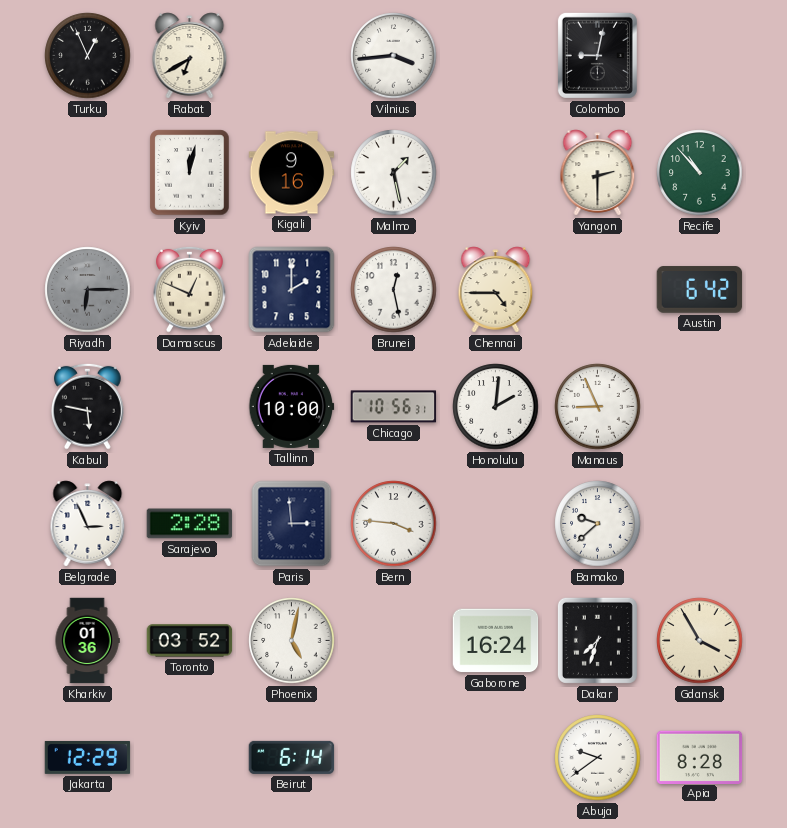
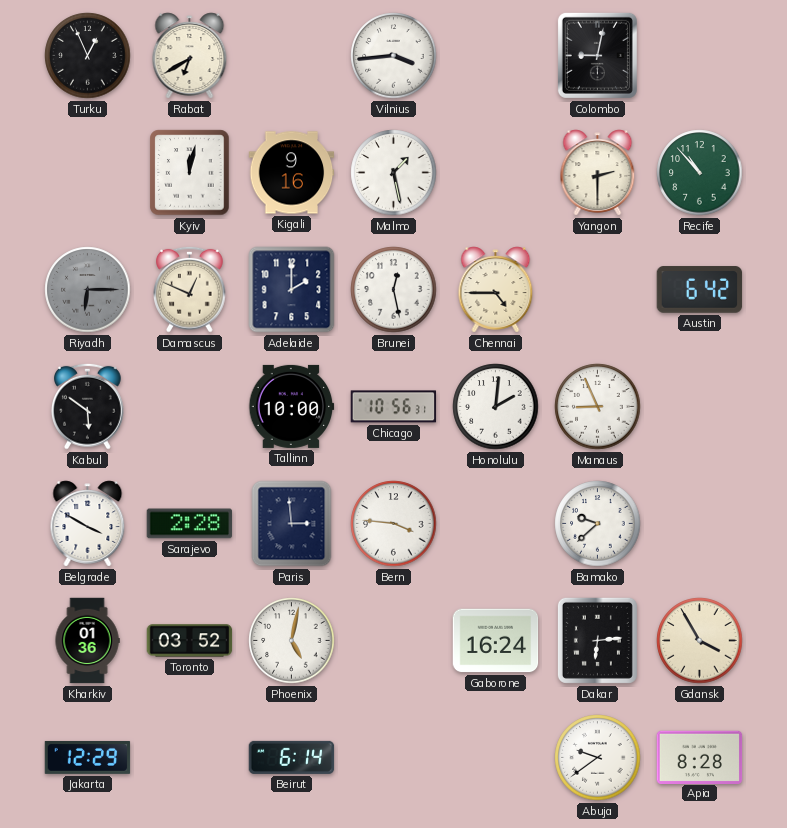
Kabul: 5:47 -> 5:51 (88, 406)
Belgrade: 2:56 -> 3:50 (88, 524)
Dakar: 7:33 -> 6:14 (597, 640)
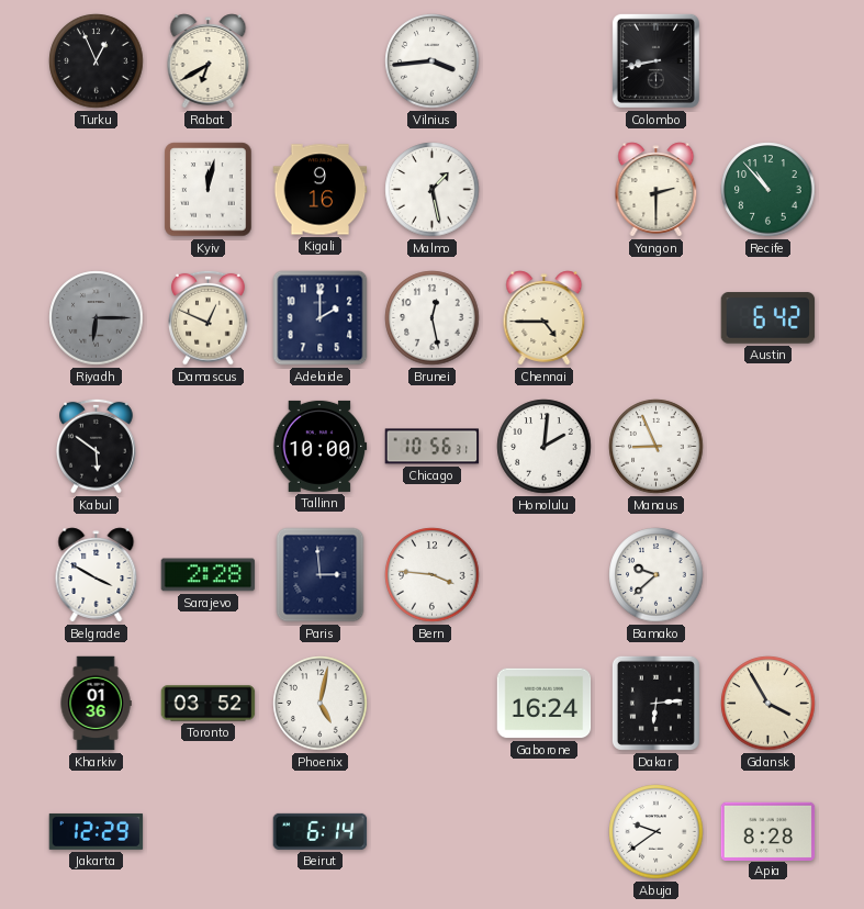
Colombo: 9:02 -> 8:43 (655, 60)
